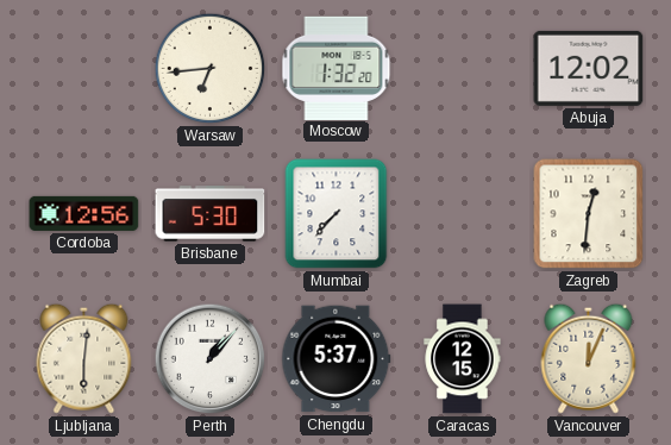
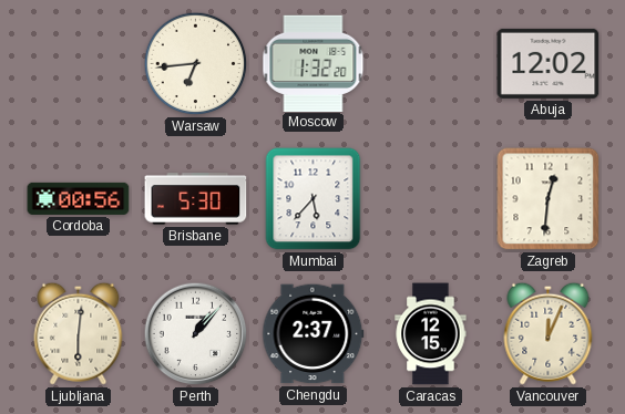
Cordoba: 12:56 -> 00:56 (79, 198)
Mumbai: 7:37 -> 5:37 (314, 199)
Chengdu: 5:37 -> 2:37 (314, 334)
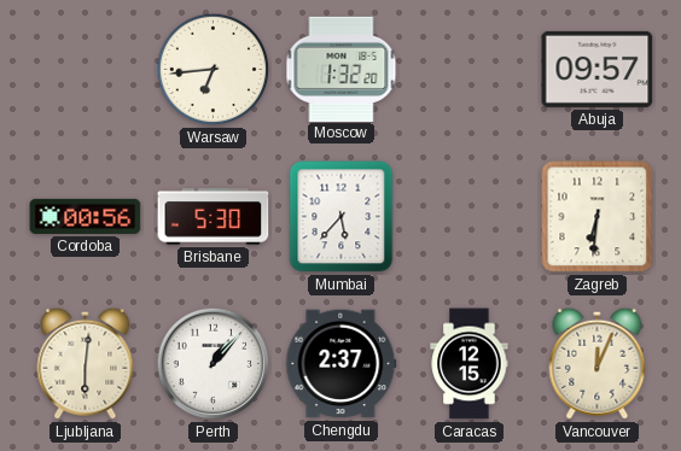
Abuja: 12:02 -> 09:57 (598, 69)
Zagreb: 12:31 -> 6:31 (598, 217)
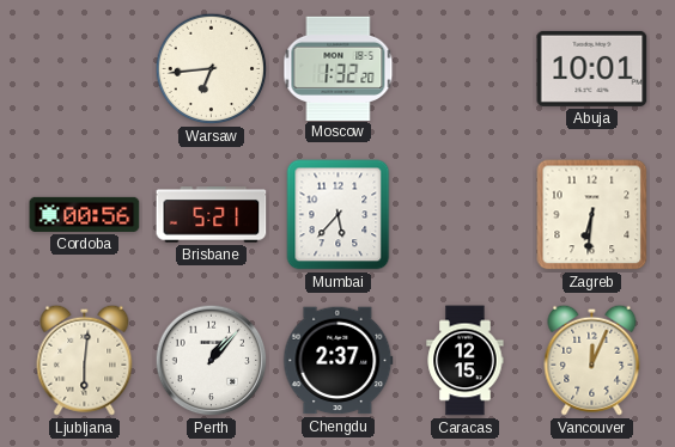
Abuja: 09:57 -> 10:01 (592, 68)
Brisbane: 5:30 -> 5:21 (212, 215)
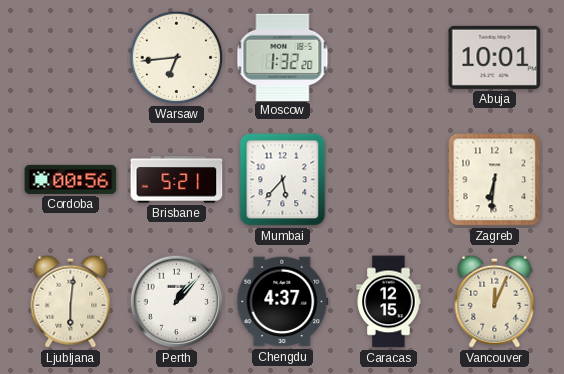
Chengdu: 2:37 -> 4:37 (283, 302)
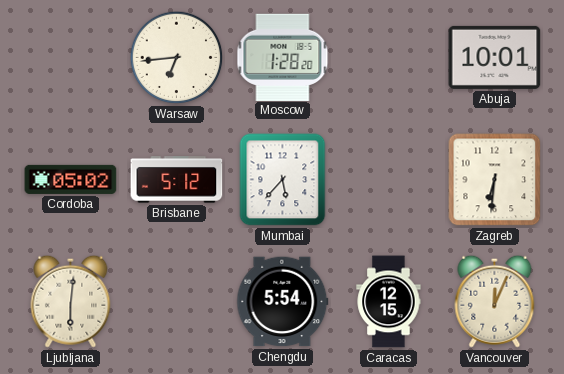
Moscow: 1:32 -> 1:28 (283, 57)
Cordoba: 00:56 -> 05:02 (71, 179)
Brisbane: 5:21 -> 5:12 (177, 180)
Perth: 1:07 -> none (177, 302)
Chengdu: 4:37 -> 5:54 (283, 302)
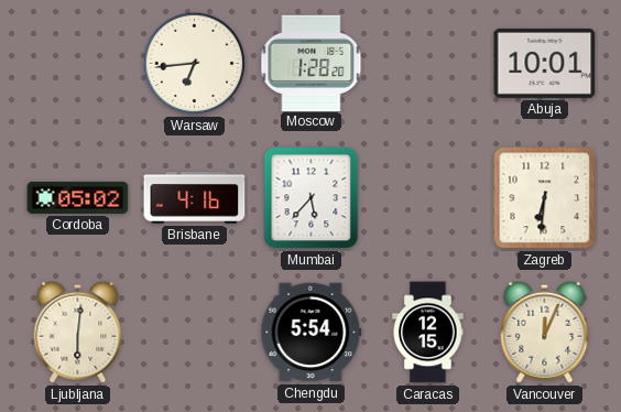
Brisbane: 5:12 -> 4:16 (195, 198)
